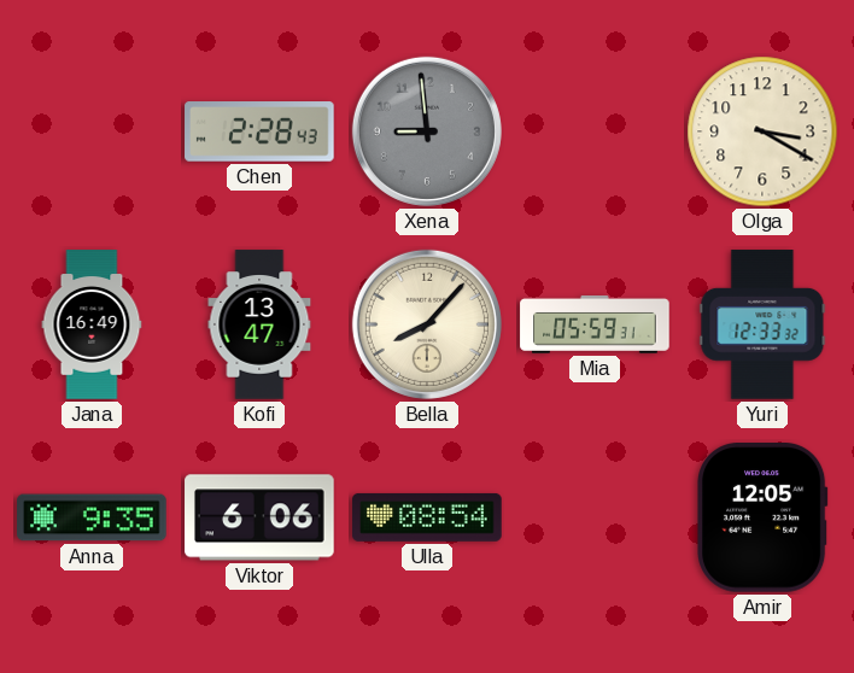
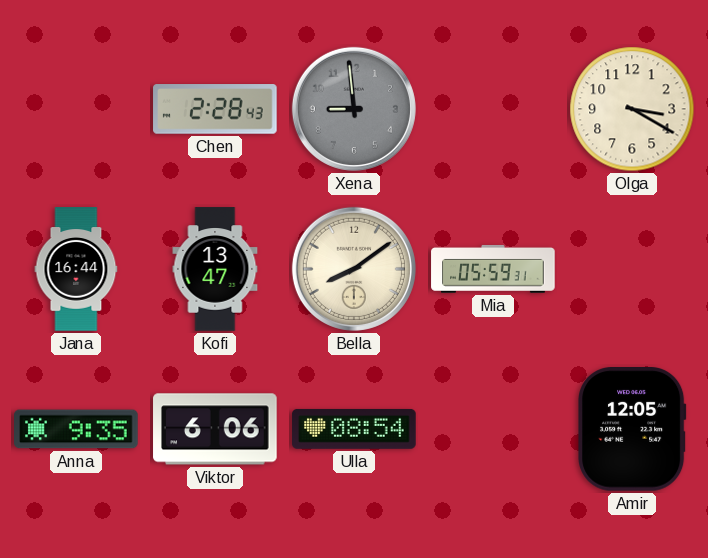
Jana: 16:49 -> 16:44 (76, 269)
Bella: 8:07 -> 8:09 (354, 269)
Yuri: 12:33 -> none (762, 324)
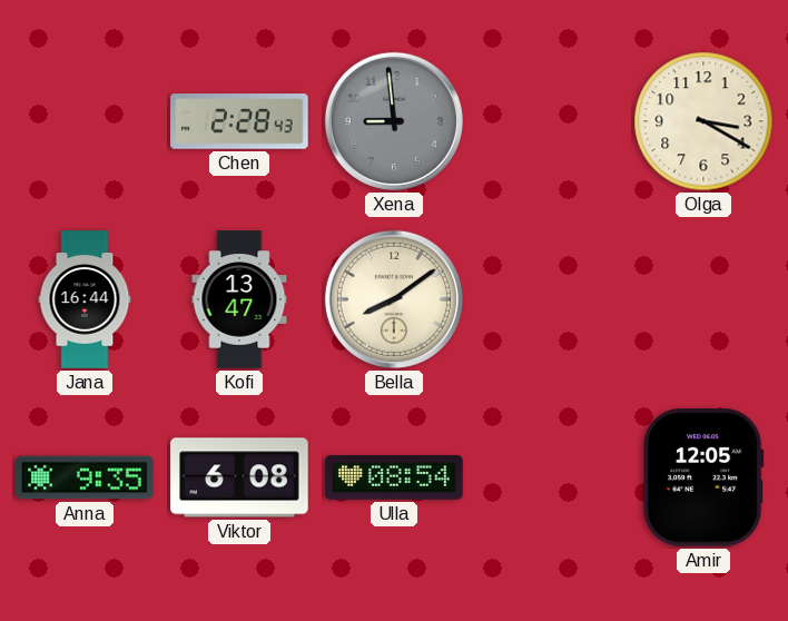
Mia: 05:59 -> none (493, 269)
Viktor: 6:06 -> 6:08 (239, 477)
